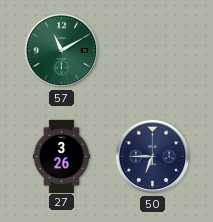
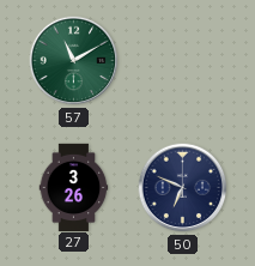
50: 6:45 -> 6:49 (183, 188)
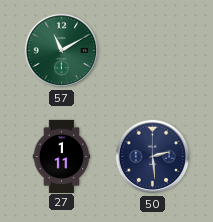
27: 3:26 -> 1:11 (62, 156)
50: 6:49 -> 2:29 (153, 157)
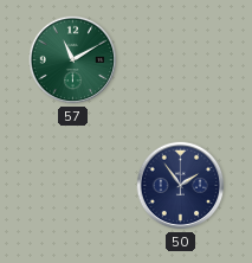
27: 1:11 -> none (62, 156)
50: 2:29 -> 1:54 (181, 186)
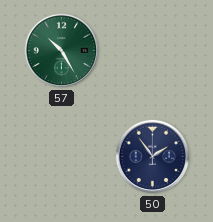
57: 11:10 -> 10:25 (62, 51)
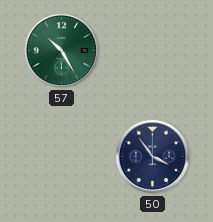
50: 1:54 -> 3:54 (153, 157)
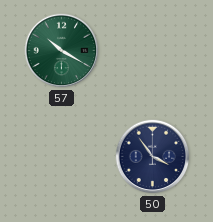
57: 10:25 -> 10:20 (62, 51)
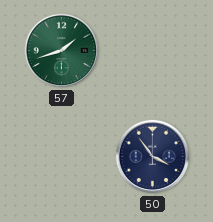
57: 10:20 -> 1:42 (62, 51)
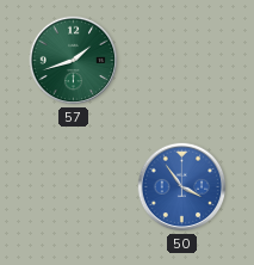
50 dial: navy -> blue (182, 187)
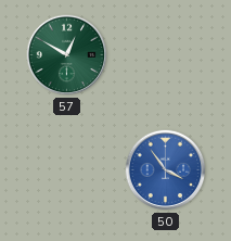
57: 1:42 -> 12:50 (67, 55)
